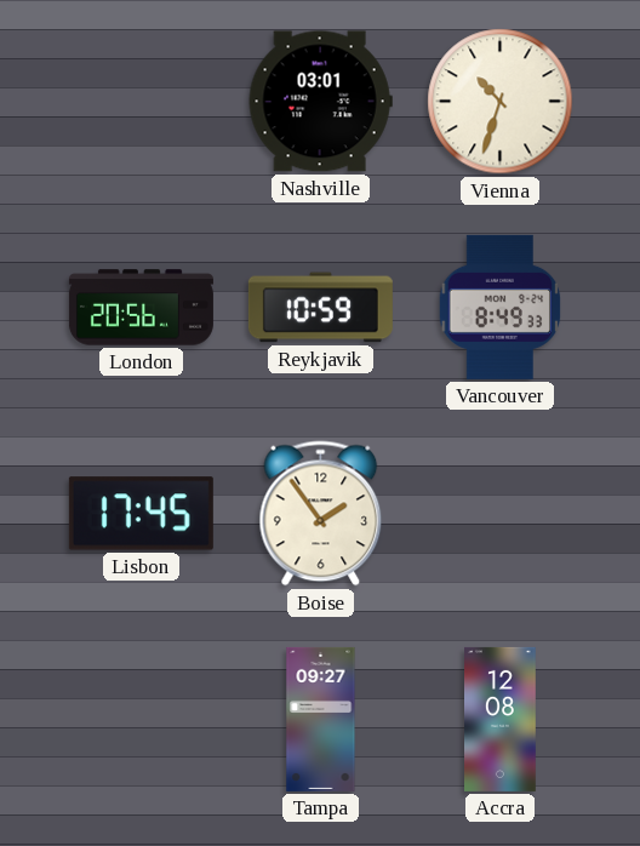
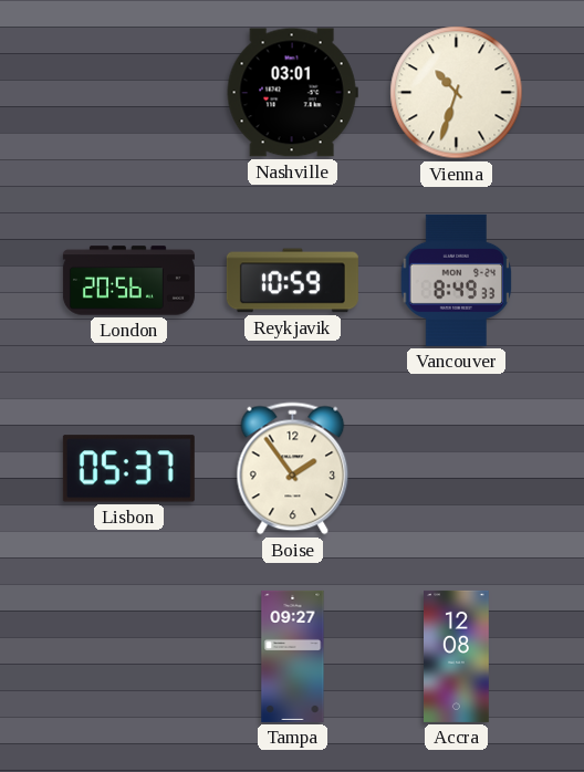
Lisbon: 17:45 -> 05:37 (128, 469)
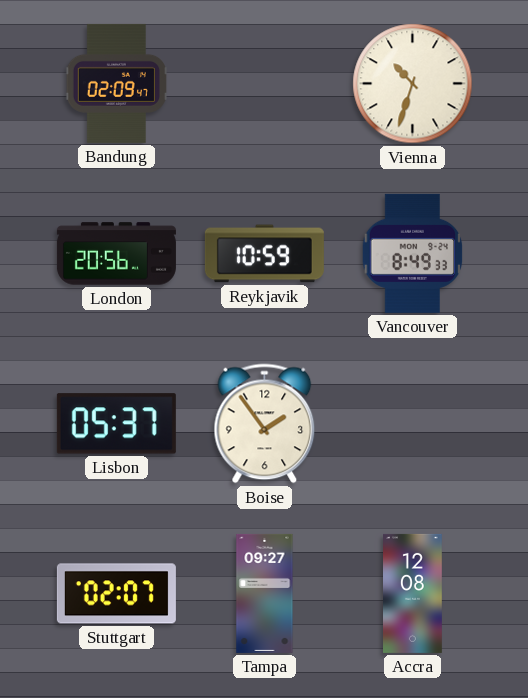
Bandung: none -> 02:09 (116, 83)
Nashville: 03:01 -> none (292, 93)
Stuttgart: none -> 02:07 (116, 594)
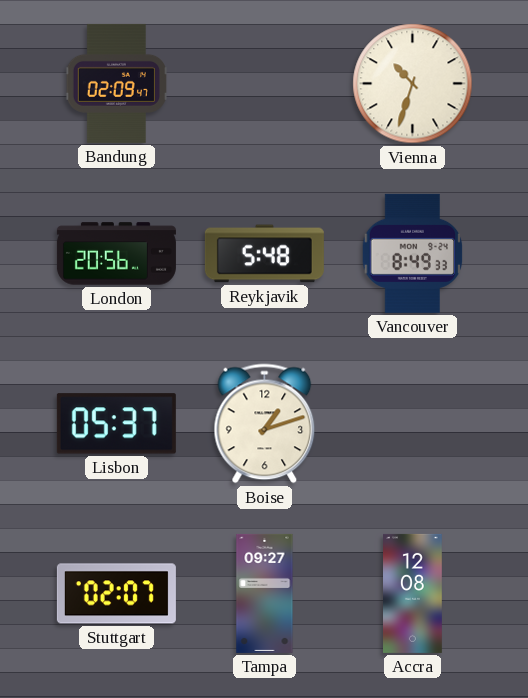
Reykjavik: 10:59 -> 5:48 (264, 254)
Boise: 1:54 -> 1:12 (265, 424)
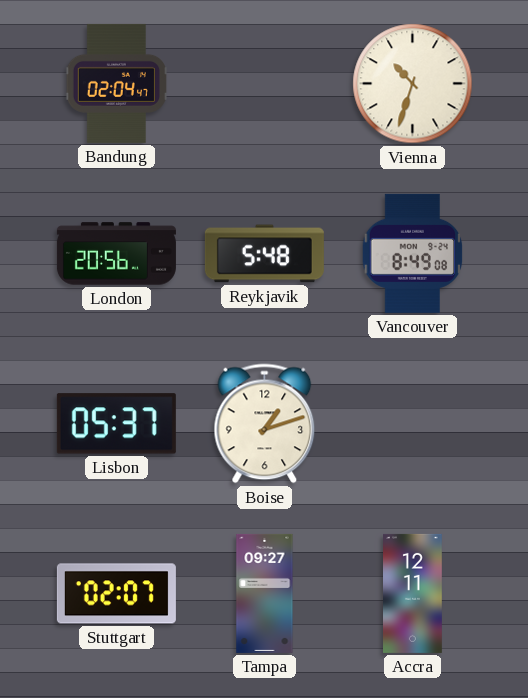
Bandung: 02:09 -> 02:04 (116, 83)
Vancouver: 8:49:33 -> 8:49:08 (413, 253)
Accra: 12:08 -> 12:11 (413, 593)
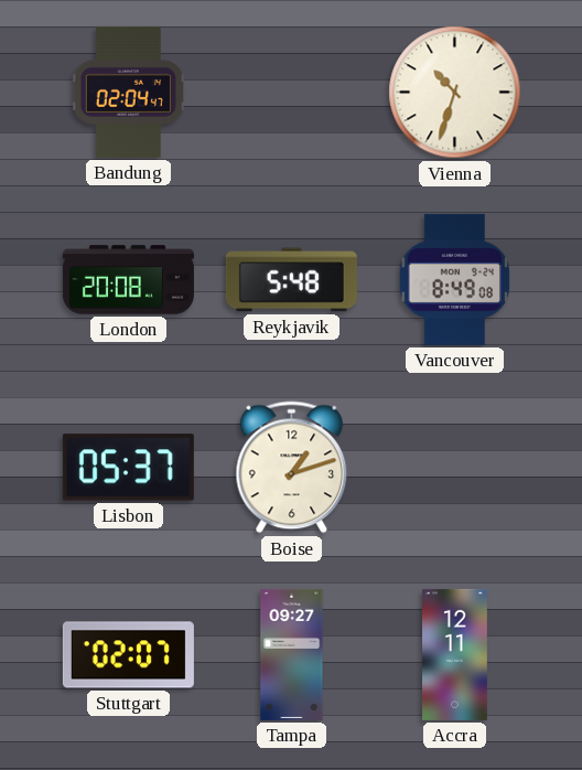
London: 20:56 -> 20:08 (128, 280)
